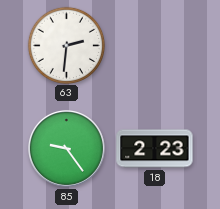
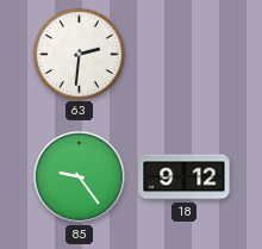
18: 2:23 -> 9:12 (185, 178)
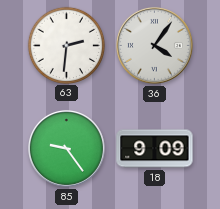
36: none -> 4:06 (154, 45)
18: 9:12 -> 9:09 (155, 149)
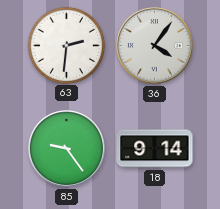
18: 9:09 -> 9:14 (155, 149)
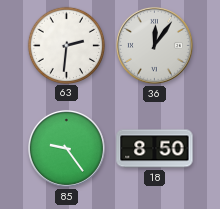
36: 4:06 -> 12:06 (154, 45)
18: 9:14 -> 8:50 (155, 149)
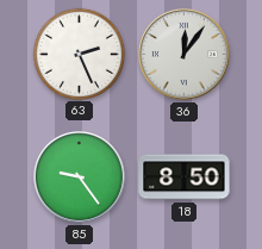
63: 2:31 -> 2:26 (79, 54)
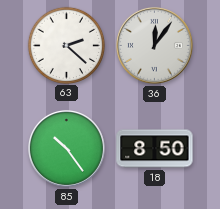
63: 2:26 -> 2:22 (66, 45)
85: 9:24 -> 10:24 (66, 148)
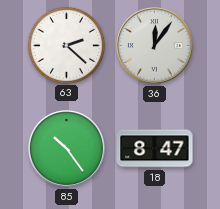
18: 8:50 -> 8:47 (155, 149)
